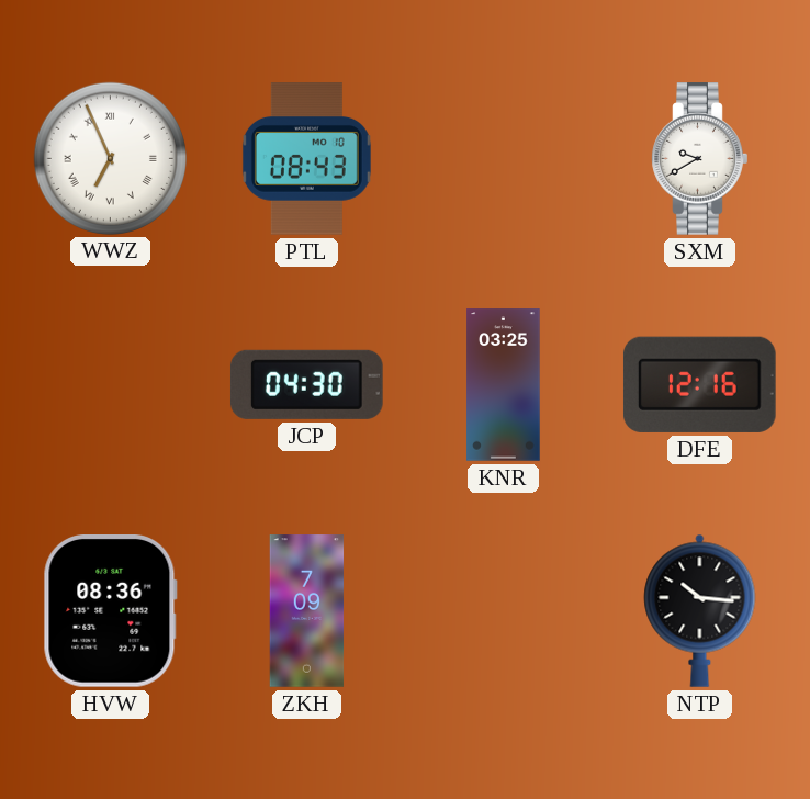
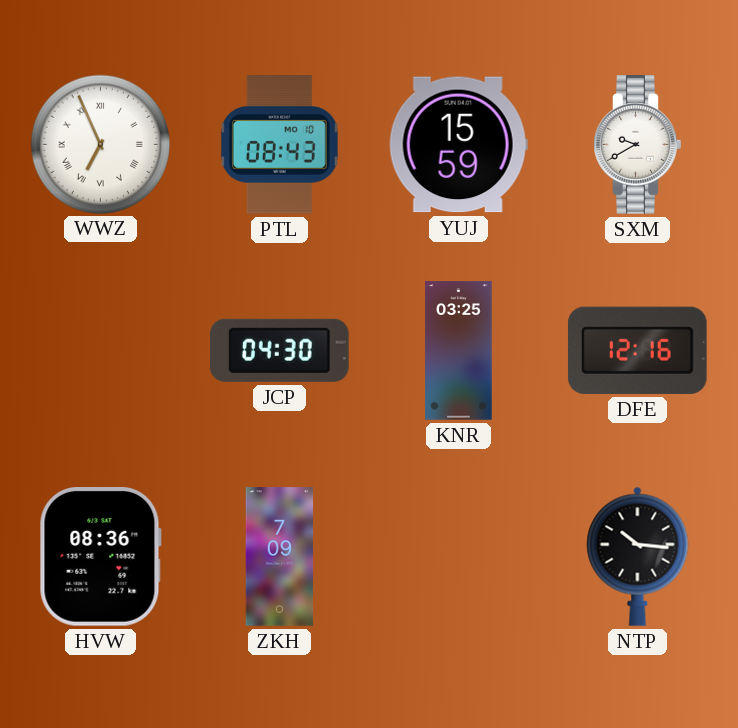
YUJ: none -> 15:59 (458, 145)
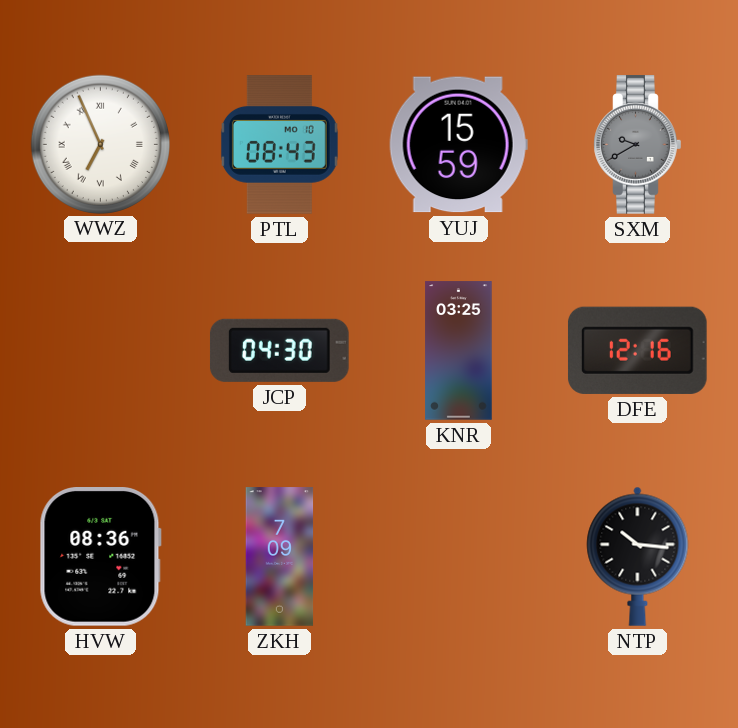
SXM dial: white -> grey (638, 145)
